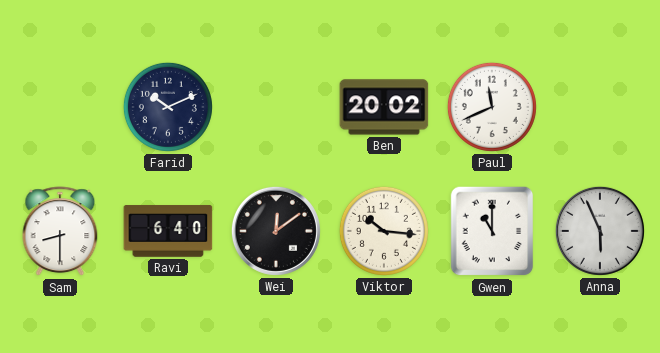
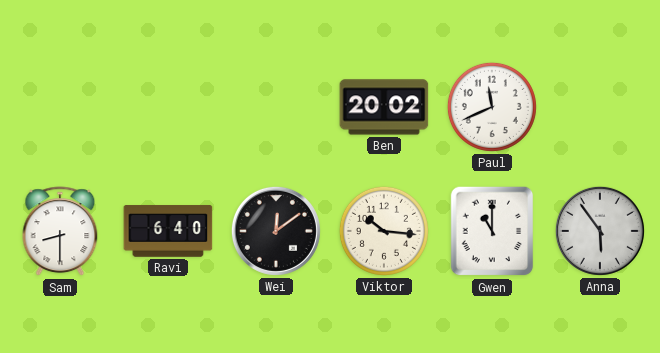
Farid: 10:11 -> none (168, 107)
Anna: 5:56 -> 5:54 (600, 231)
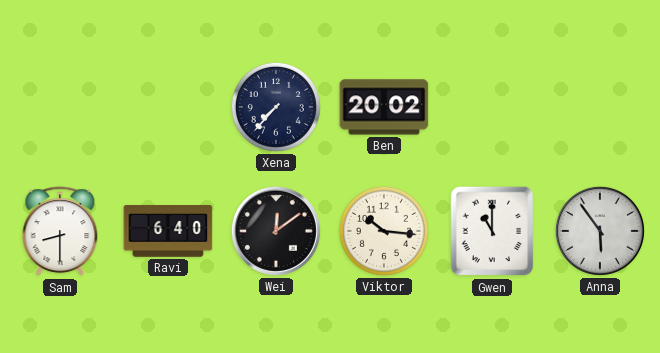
Xena: none -> 7:37 (276, 107)
Paul: 11:41 -> none (492, 107)
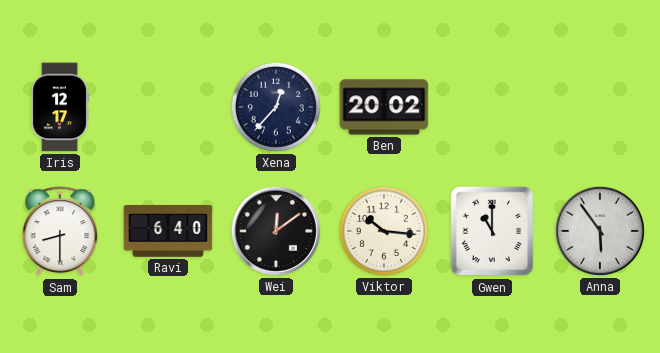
Iris: none -> 12:17 (60, 107)
Xena: 7:37 -> 12:37 (276, 107)
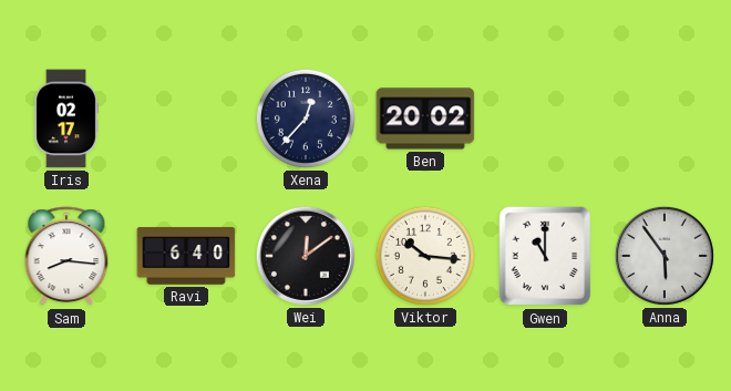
Iris: 12:17 -> 02:17 (66, 119)
Sam: 8:30 -> 8:16 (66, 257)
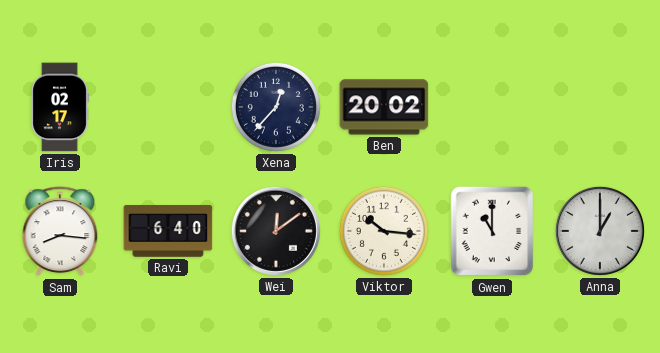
Anna: 5:54 -> 1:00 (600, 231)
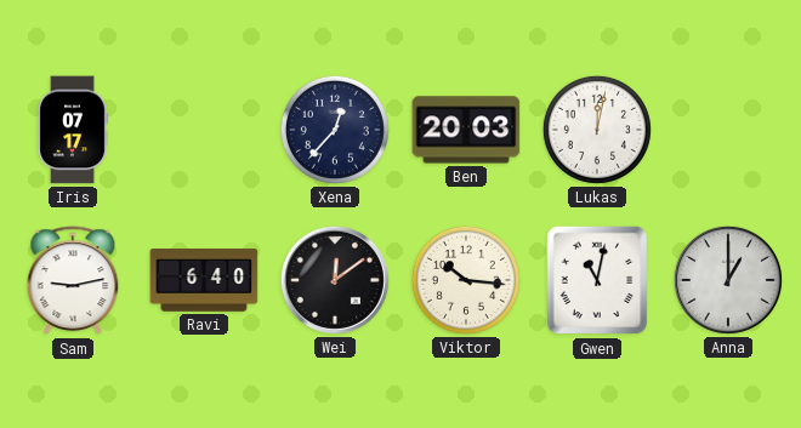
Iris: 02:17 -> 07:17 (73, 130)
Ben: 20:02 -> 20:03 (466, 130)
Lukas: none -> 12:02 (597, 130)
Sam: 8:16 -> 9:13 (73, 281)
Gwen: 11:00 -> 11:02 (597, 280)
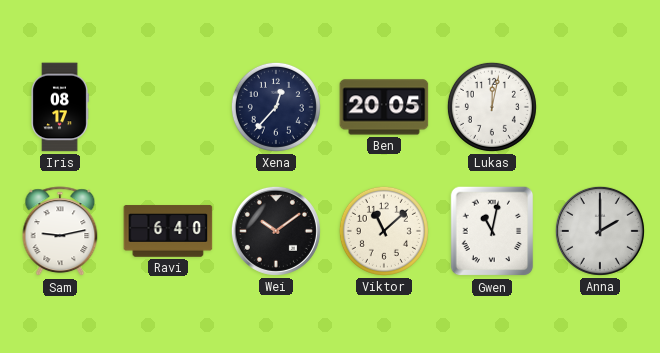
Iris: 07:17 -> 08:17 (60, 107)
Ben: 20:03 -> 20:05 (384, 107)
Wei: 12:09 -> 10:09 (276, 231)
Viktor: 10:16 -> 11:08 (384, 231)
Anna: 1:00 -> 2:00 (600, 231)
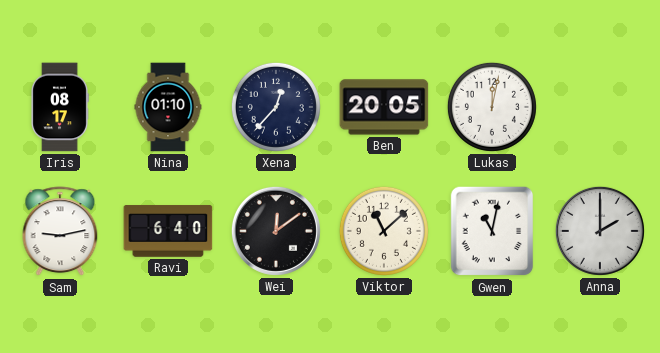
Nina: none -> 01:10 (168, 107)
Wei: 10:09 -> 12:09 (276, 231)
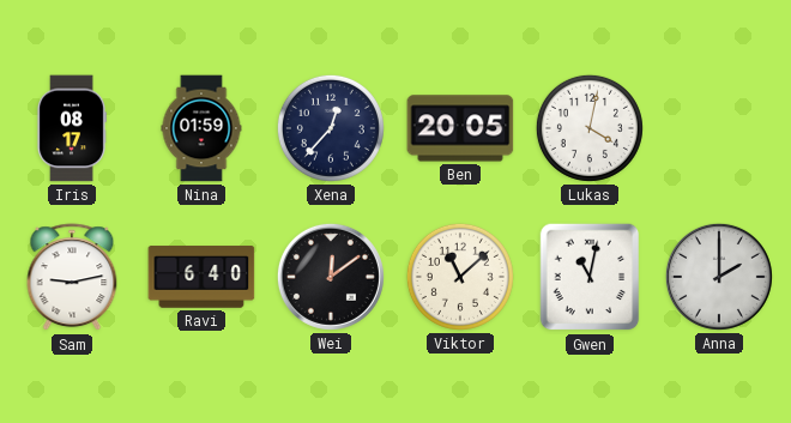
Nina: 01:10 -> 01:59 (201, 128)
Lukas: 12:02 -> 4:02 (590, 128)
